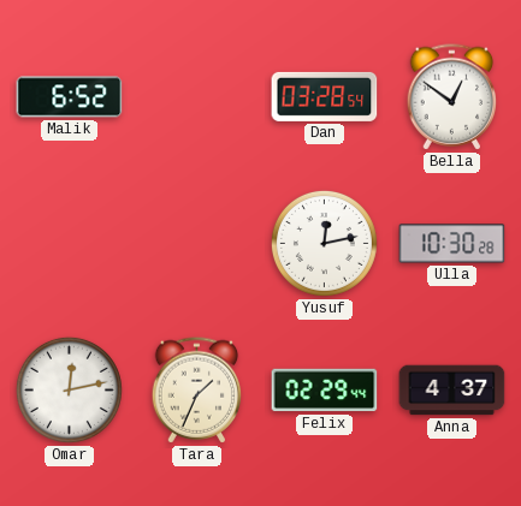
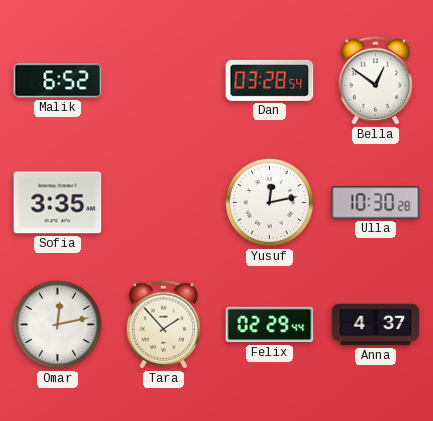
Sofia: none -> 3:35 (58, 203)
Tara: 1:34 -> 1:53 (164, 325)
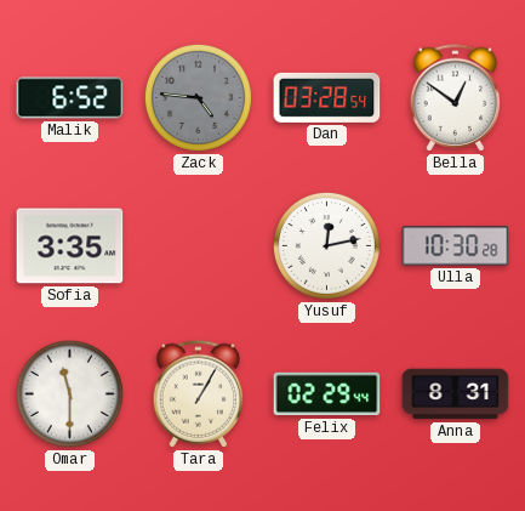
Zack: none -> 4:46 (198, 97)
Omar: 12:13 -> 11:30 (69, 393)
Tara: 1:53 -> 1:05 (199, 394)
Anna: 4:37 -> 8:31 (456, 394)
